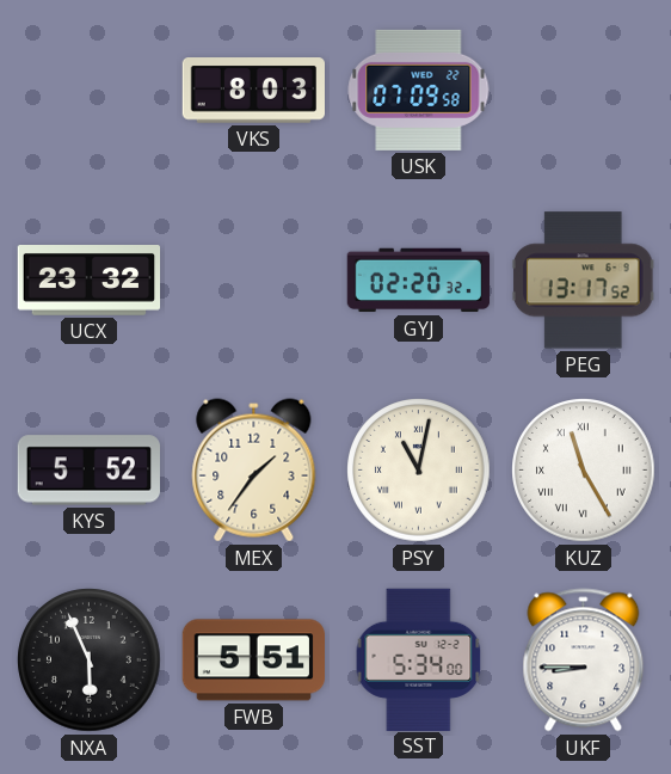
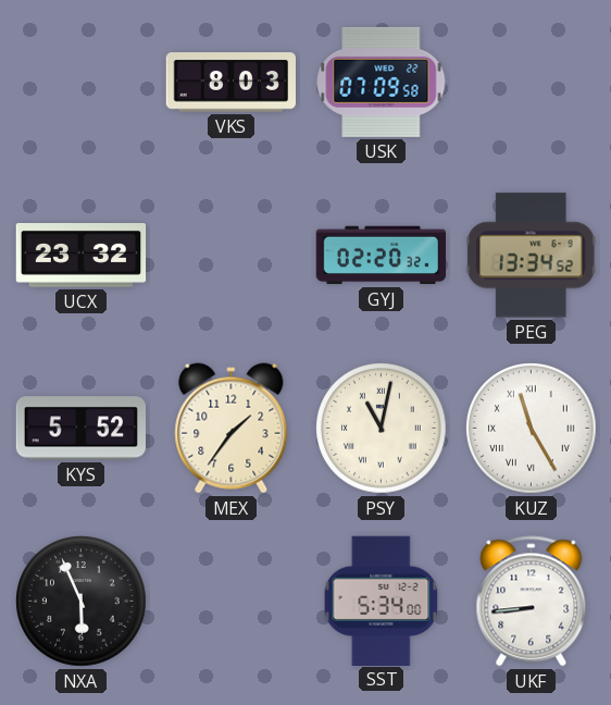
PEG: 13:17 -> 13:34 (531, 256)
FWB: 5:51 -> none (253, 661)
UKF: 8:45 -> 8:44 (532, 602)
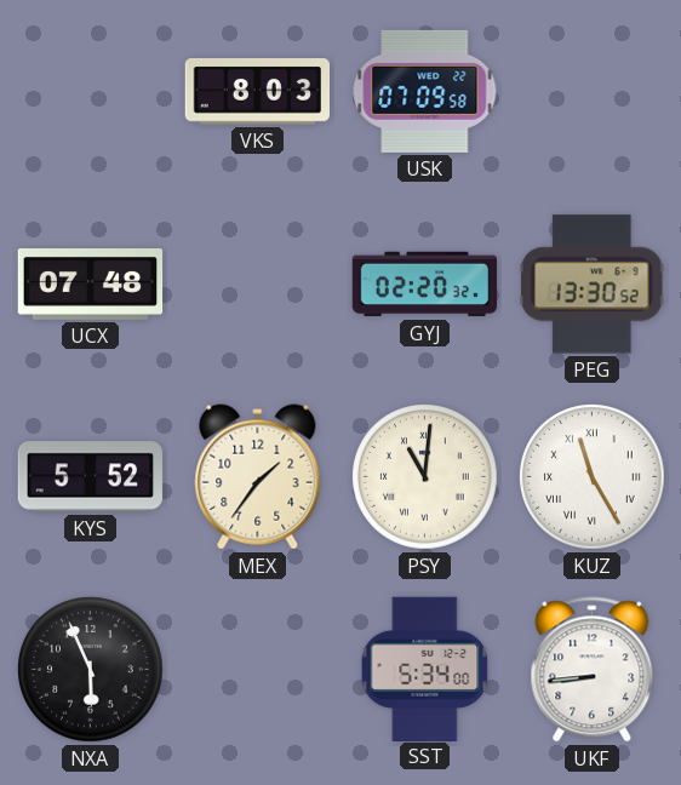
UCX: 23:32 -> 07:48 (91, 285)
PEG: 13:34 -> 13:30 (591, 285)
PSY: 11:02 -> 11:01 (425, 477)
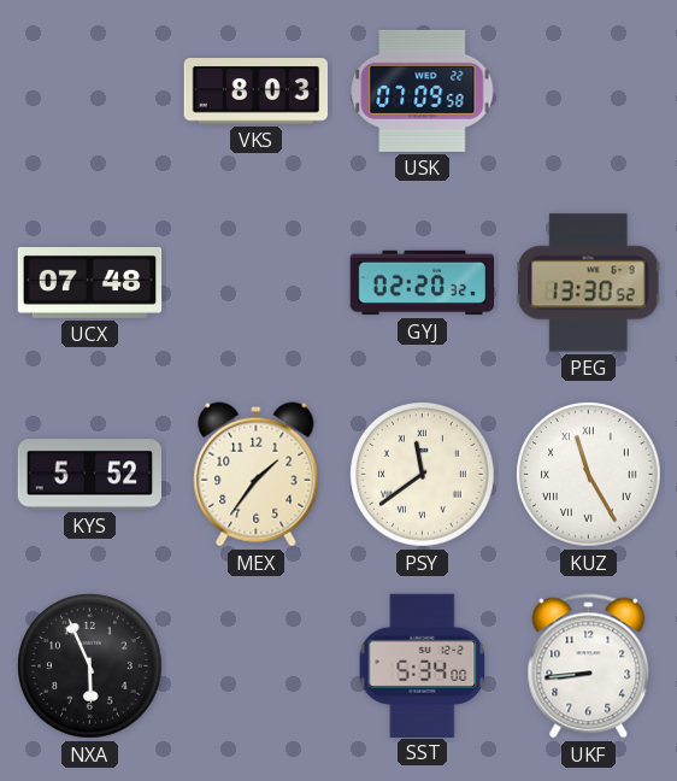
PSY: 11:01 -> 11:39 (423, 475)
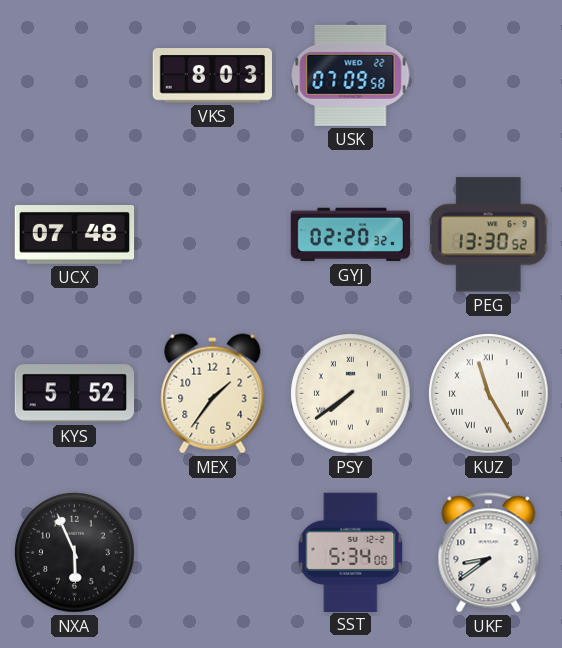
PSY: 11:39 -> 7:39 (351, 394)
UKF: 8:44 -> 8:39 (489, 553)
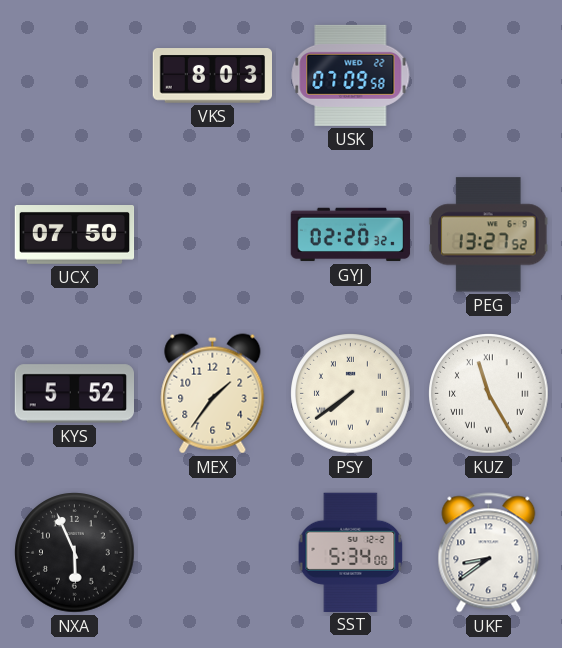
UCX: 07:48 -> 07:50 (75, 235)
PEG: 13:30 -> 13:27 (488, 235)
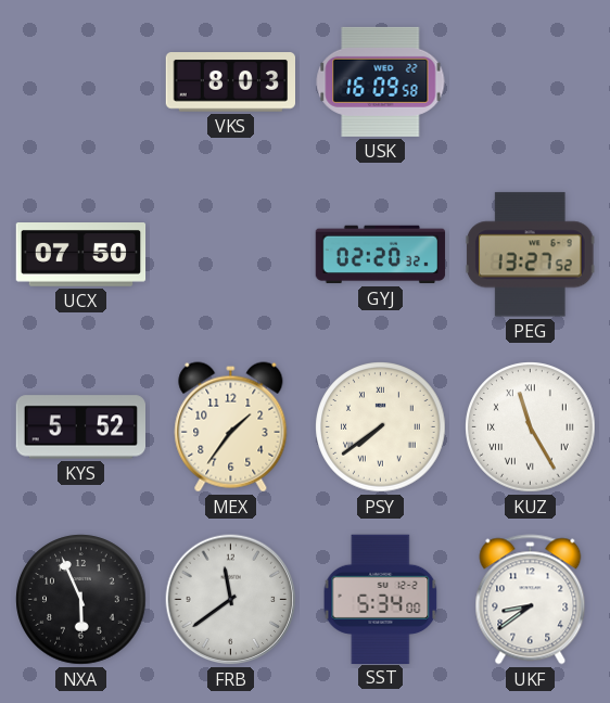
USK: 07:09 -> 16:09 (381, 81)
FRB: none -> 11:39 (231, 600)
